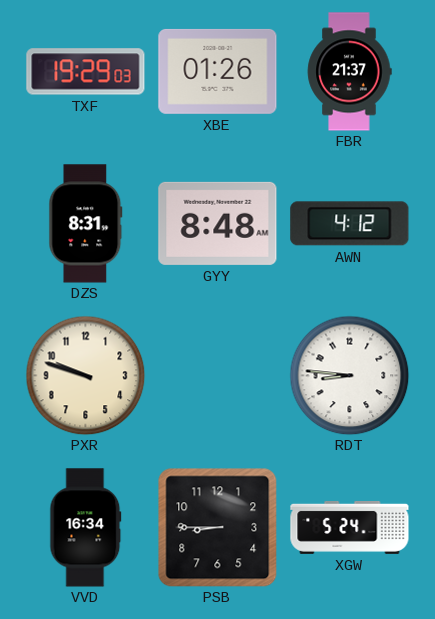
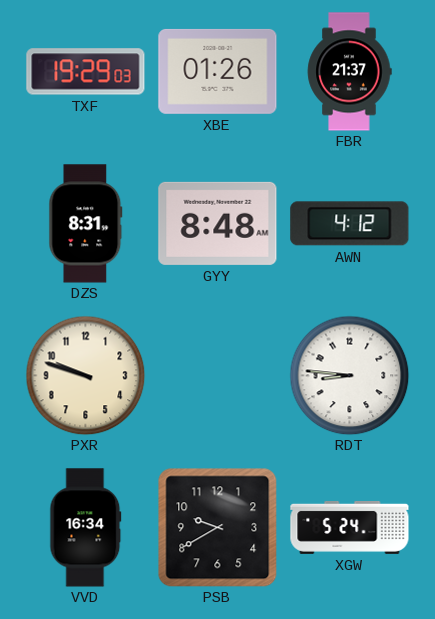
PSB: 8:45 -> 9:40 (217, 527)
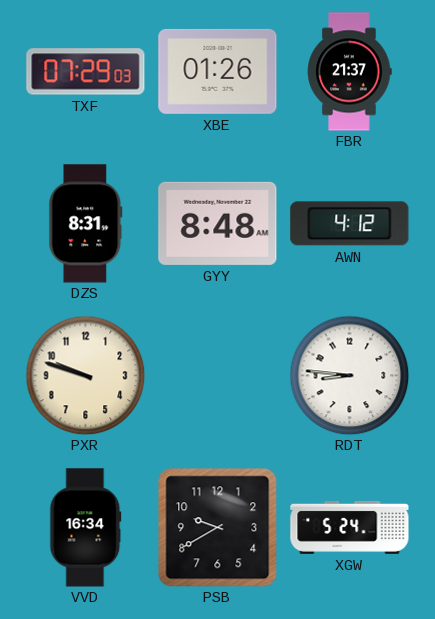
TXF: 19:29 -> 07:29 (86, 72)
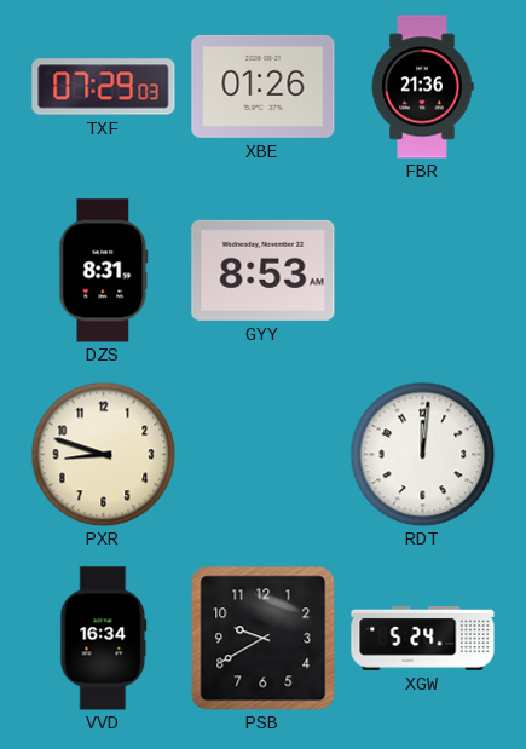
FBR: 21:37 -> 21:36 (422, 87)
GYY: 8:48 -> 8:53 (264, 270)
AWN: 4:12 -> none (350, 224)
PXR: 9:48 -> 8:48 (103, 454)
RDT: 8:46 -> 12:01 (422, 454)
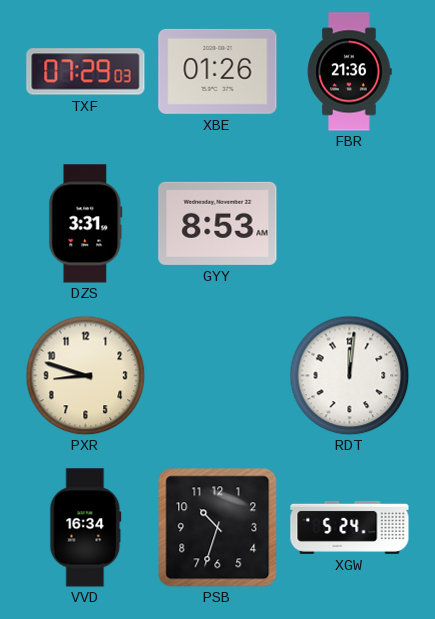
DZS: 8:31 -> 3:31 (86, 224)
PSB: 9:40 -> 10:33 (217, 527)
